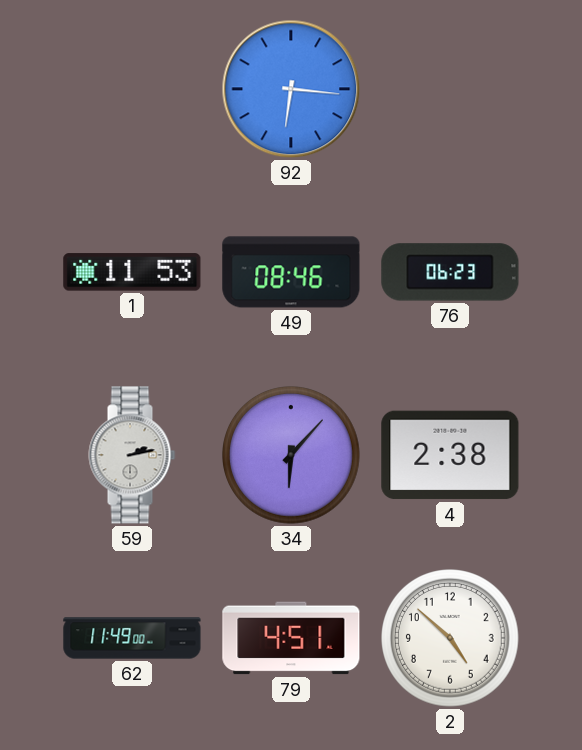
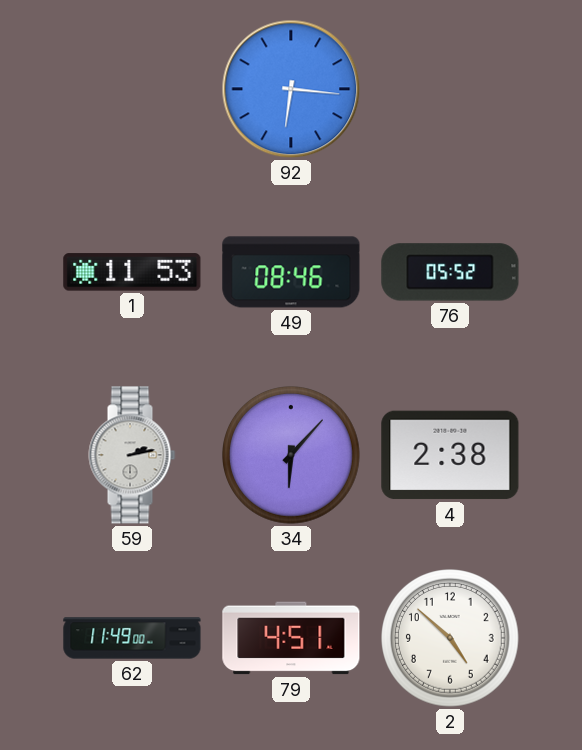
76: 06:23 -> 05:52 (450, 272)
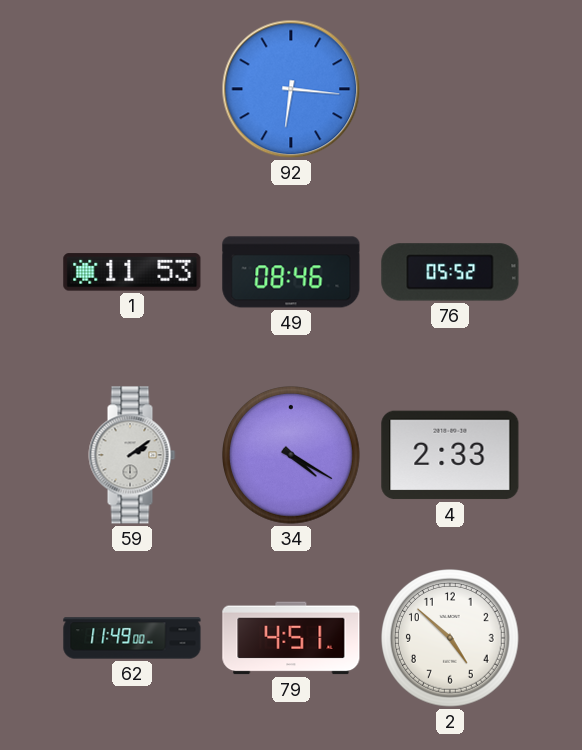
59: 2:13 -> 2:09 (132, 455)
34: 6:07 -> 4:20 (292, 456)
4: 2:38 -> 2:33 (450, 455)
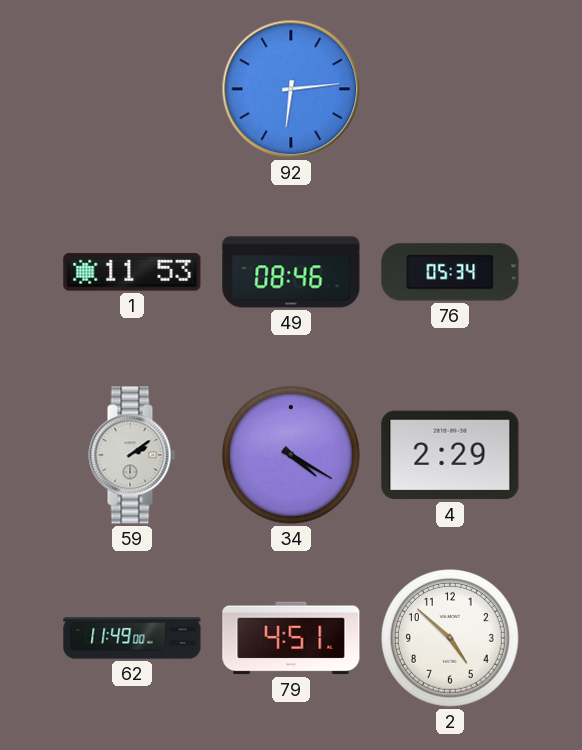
92: 6:16 -> 6:14 (291, 89)
76: 05:52 -> 05:34 (450, 272)
4: 2:33 -> 2:29 (450, 455)
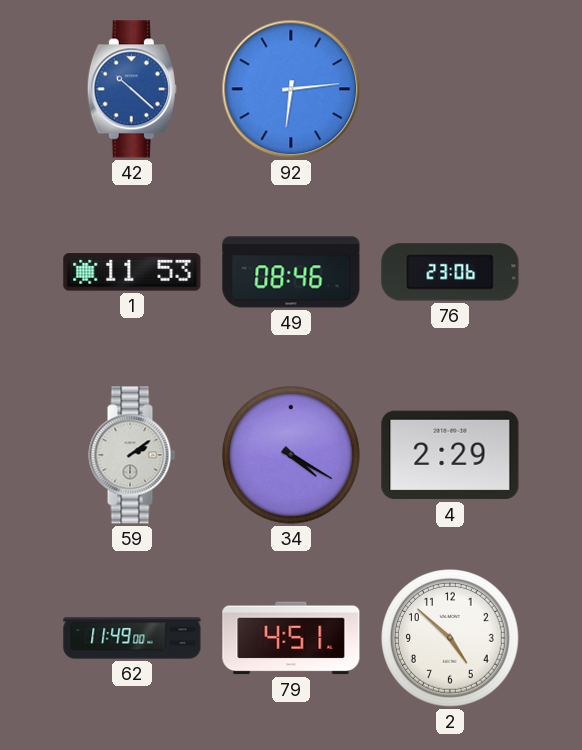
42: none -> 10:22 (132, 89)
76: 05:34 -> 23:06 (450, 272)
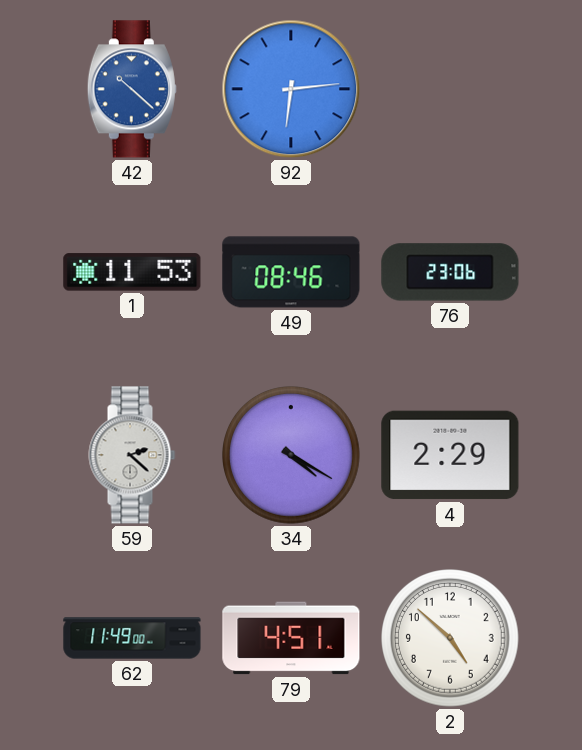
59: 2:09 -> 2:22 (132, 455)
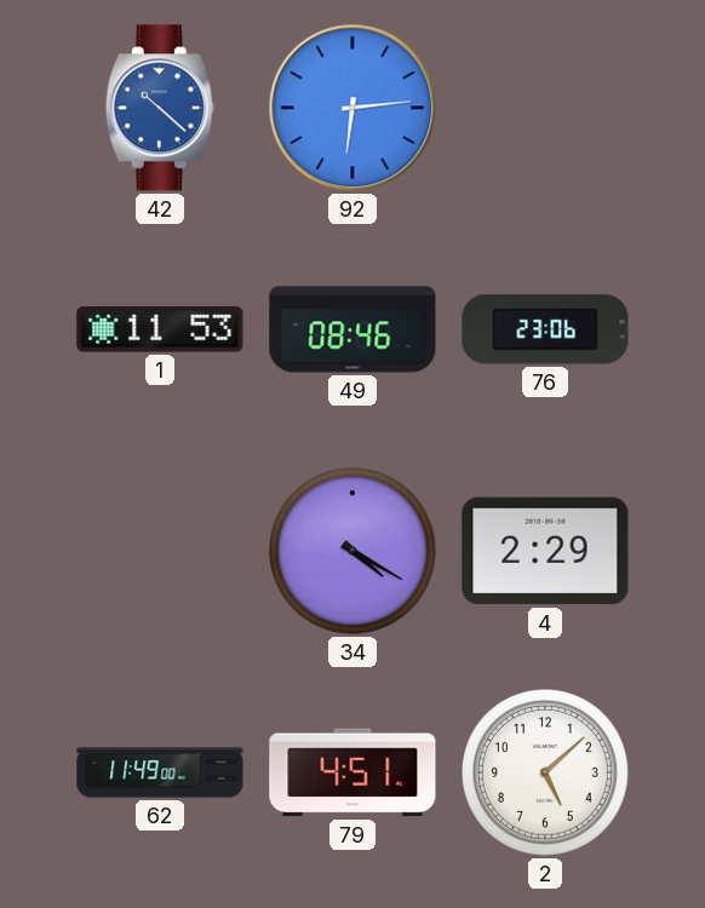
59: 2:22 -> none (132, 455)
2: 4:52 -> 5:08 (546, 774)
